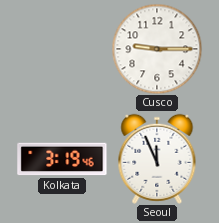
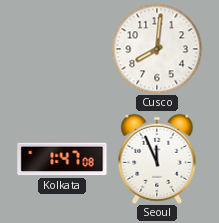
Cusco: 9:15 -> 8:01 (157, 49)
Kolkata: 3:19 -> 1:47 (62, 159)
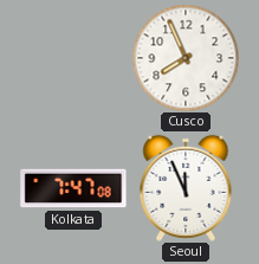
Cusco: 8:01 -> 7:56 (186, 58)
Kolkata: 1:47 -> 7:47 (73, 188)
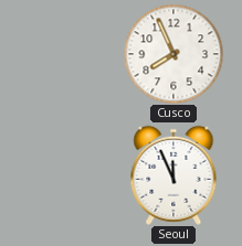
Kolkata: 7:47 -> none (73, 188)
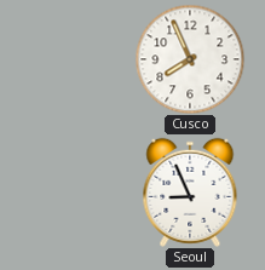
Seoul: 11:56 -> 8:56 (190, 193)
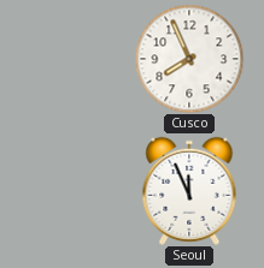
Seoul: 8:56 -> 11:56 (189, 191)
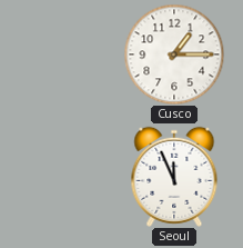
Cusco: 7:56 -> 1:15 (174, 54)
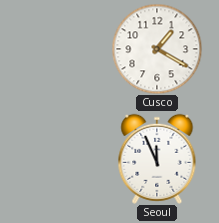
Cusco: 1:15 -> 1:20 (157, 49)
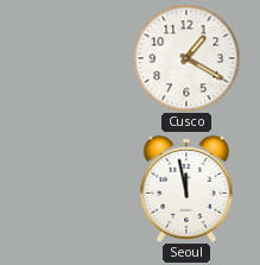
Seoul: 11:56 -> 11:58 (186, 189)
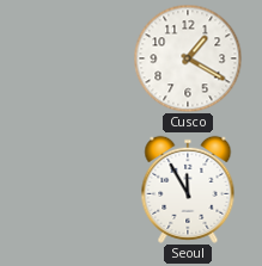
Seoul: 11:58 -> 11:55 (188, 190)
